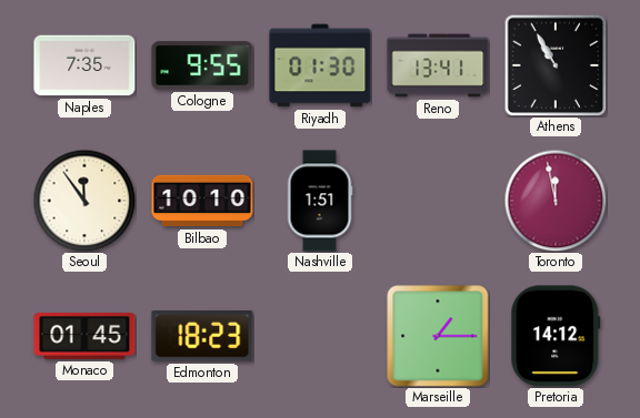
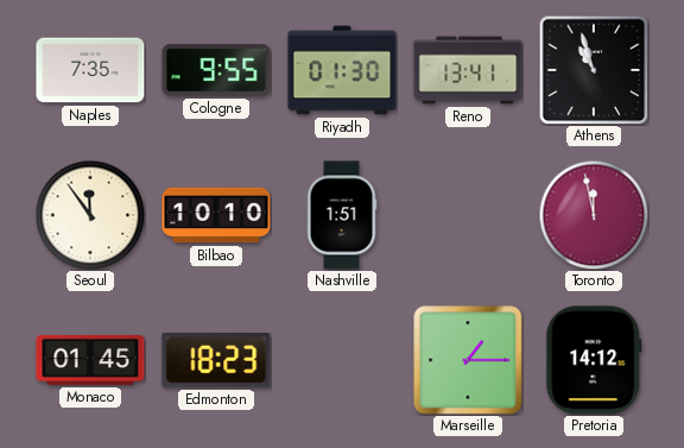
Athens: 10:55 -> 10:57 (594, 70)
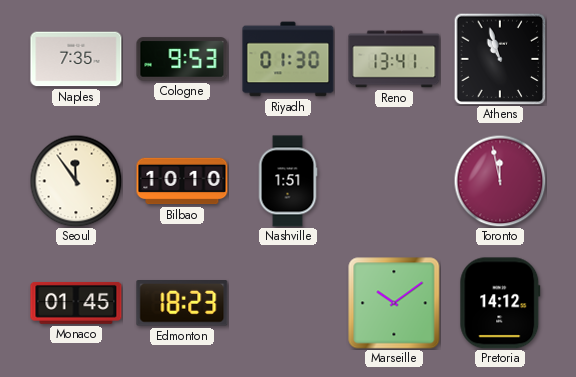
Cologne: 9:55 -> 9:53 (182, 59)
Marseille: 1:15 -> 10:09 (394, 303)
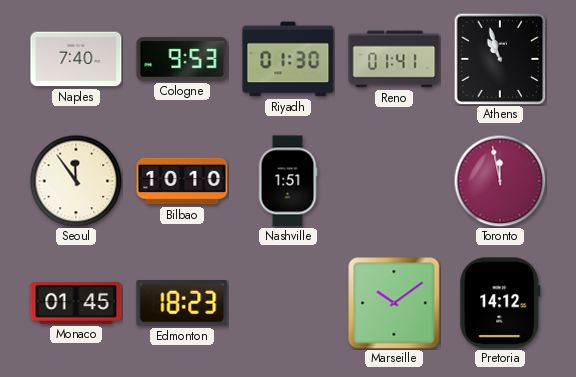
Naples: 7:35 -> 7:40 (76, 59)
Reno: 13:41 -> 01:41 (394, 59)
